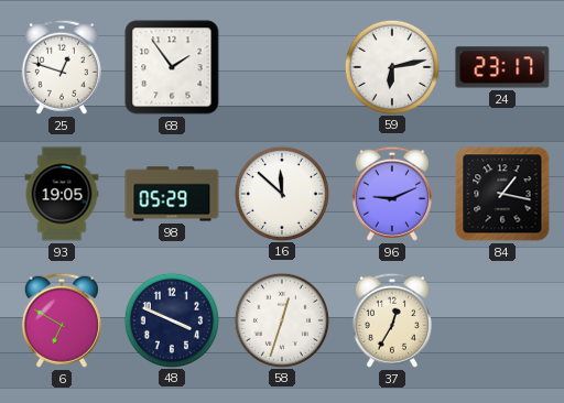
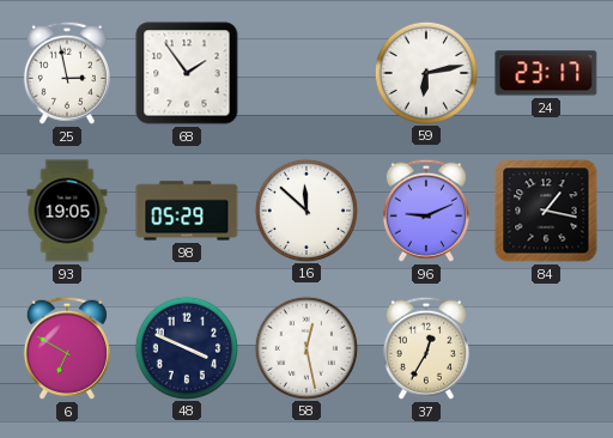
25: 12:48 -> 2:58 (67, 73)
58: 12:33 -> 12:28 (305, 347)
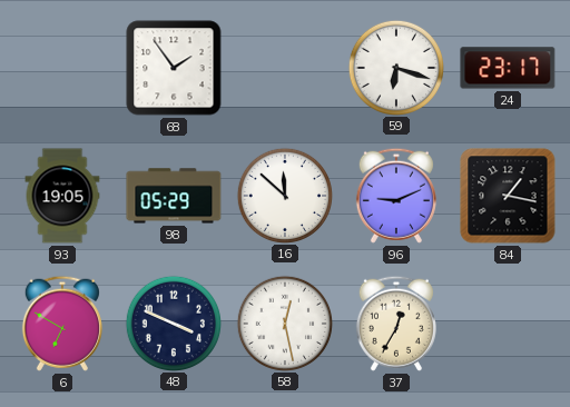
25: 2:58 -> none (67, 73)
59: 6:13 -> 6:18 (395, 67)
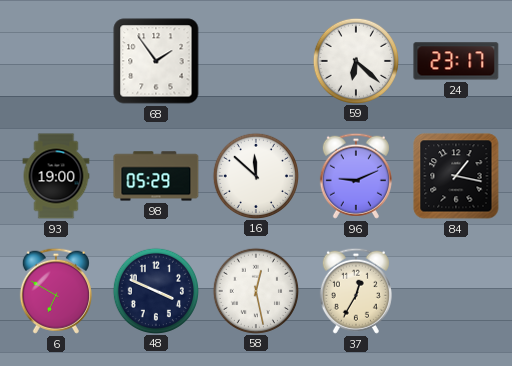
59: 6:18 -> 6:22 (355, 60)
93: 19:05 -> 19:00 (56, 176)
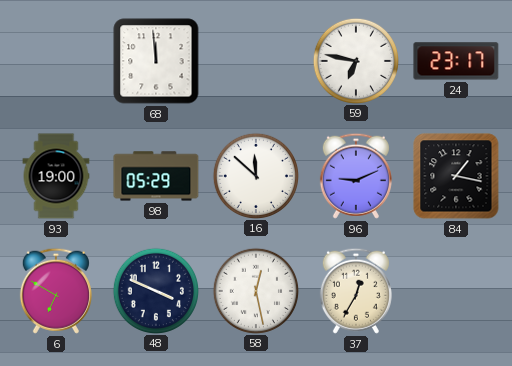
68: 1:54 -> 11:59 (156, 61)
59: 6:22 -> 6:47 (355, 60)
